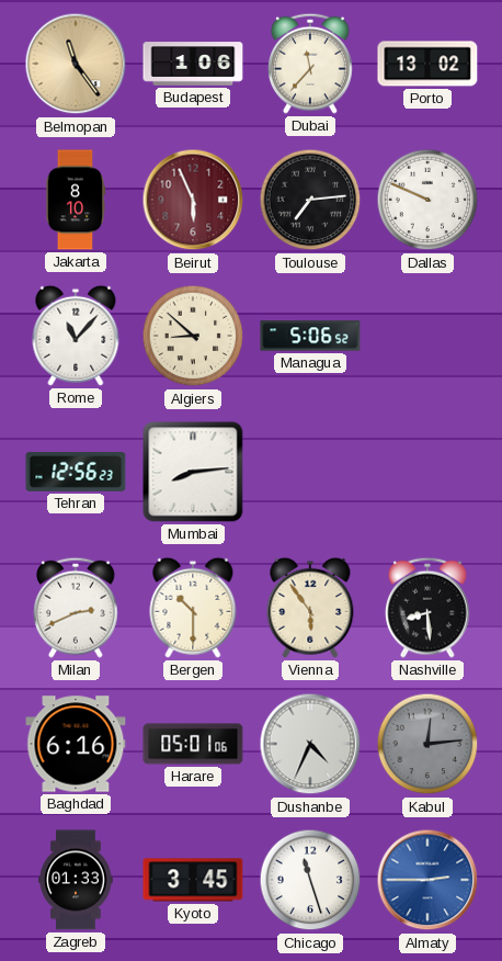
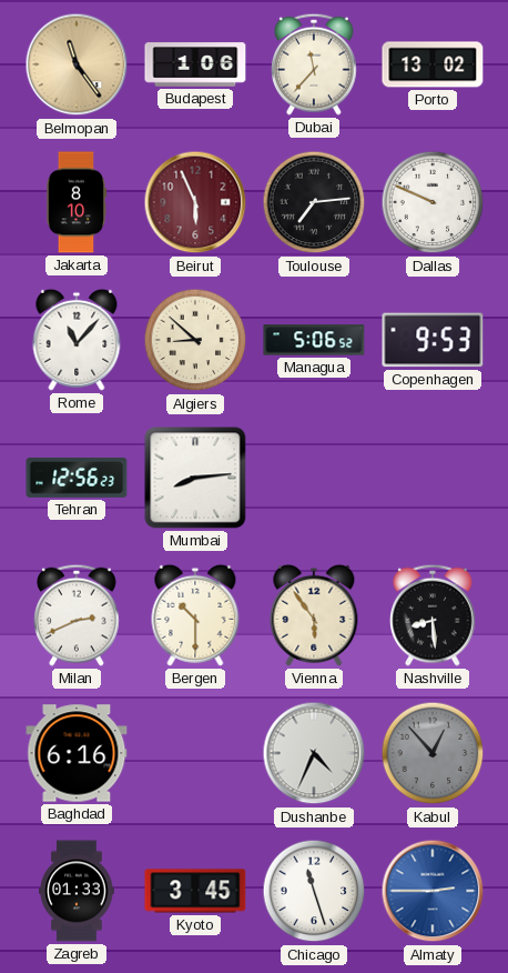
Copenhagen: none -> 9:53 (433, 340)
Harare: 05:01 -> none (193, 744)
Kabul: 12:14 -> 12:53 (433, 753)
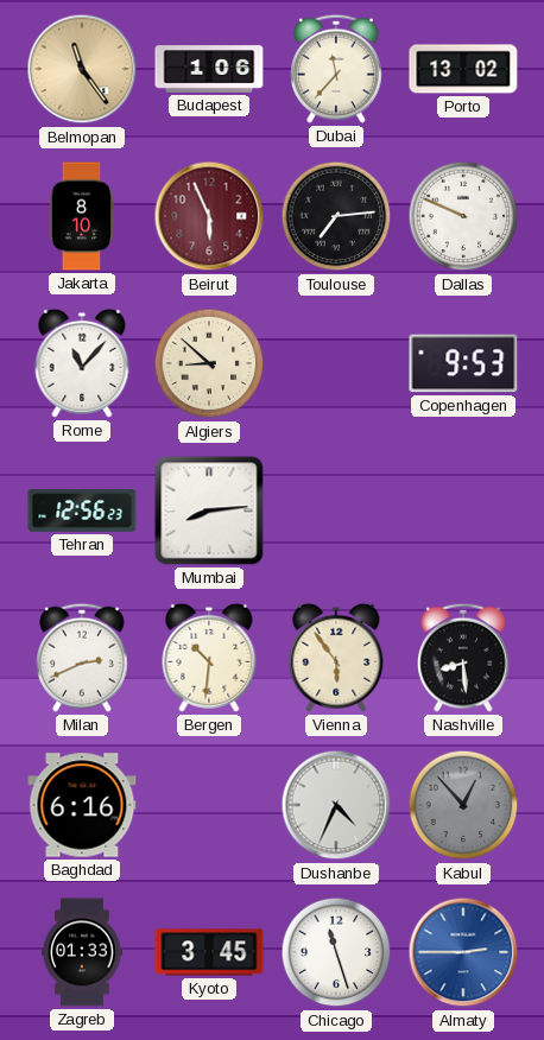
Managua: 5:06 -> none (314, 340)
Bergen: 10:30 -> 10:31 (209, 658)
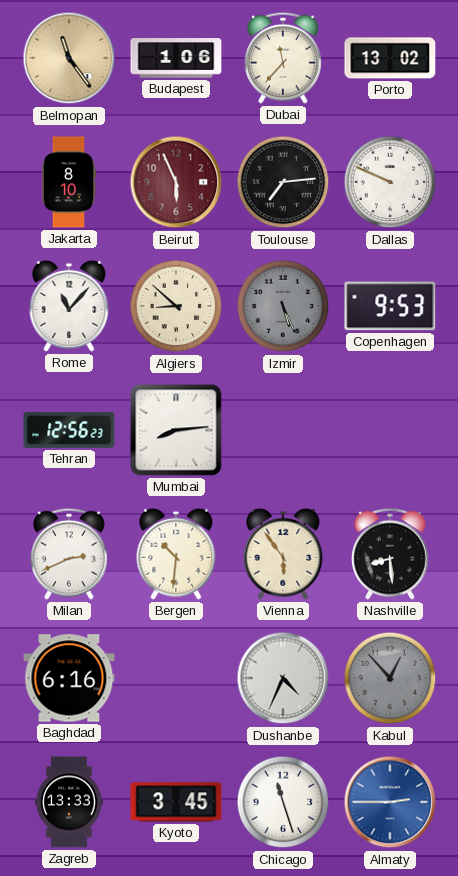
Izmir: none -> 5:26 (283, 306)
Zagreb: 01:33 -> 13:33 (69, 802)
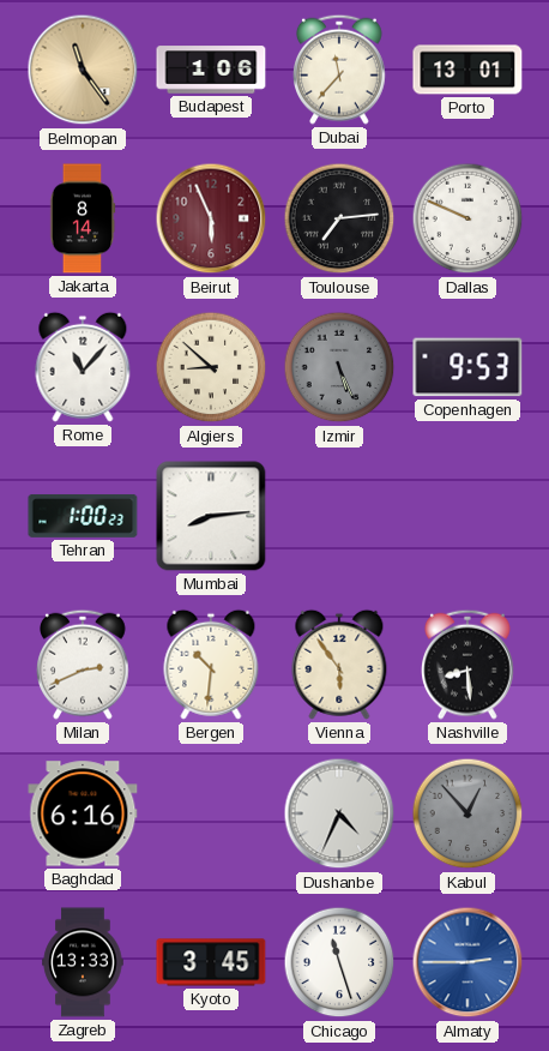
Porto: 13:02 -> 13:01 (467, 70)
Jakarta: 8:10 -> 8:14 (83, 218)
Tehran: 12:56 -> 1:00 (83, 516)
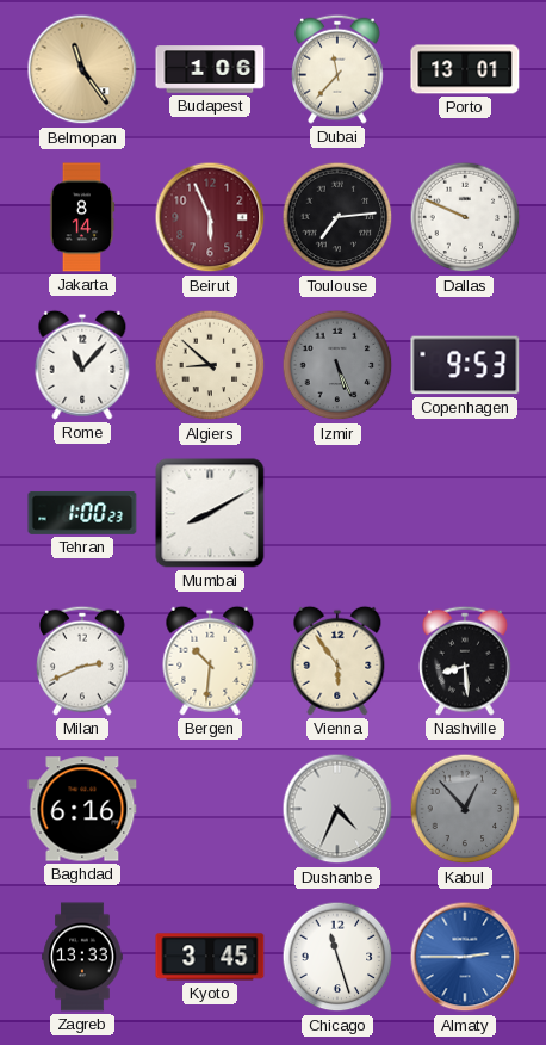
Mumbai: 8:14 -> 8:10 (210, 513)
